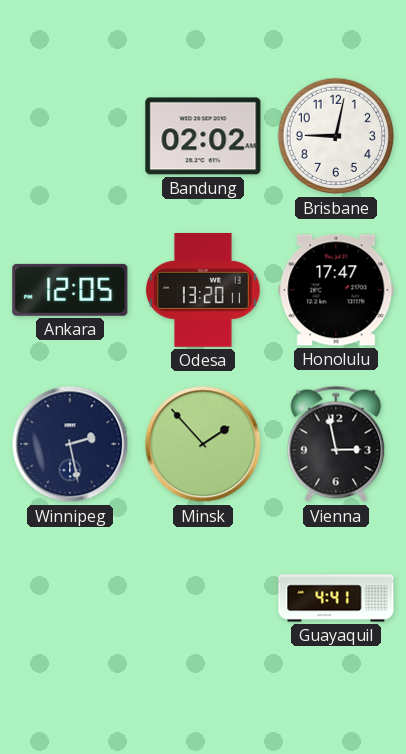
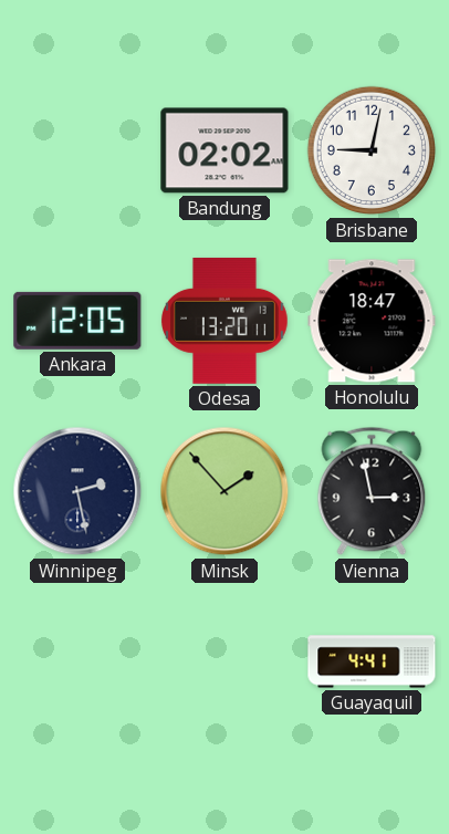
Honolulu: 17:47 -> 18:47 (372, 321)
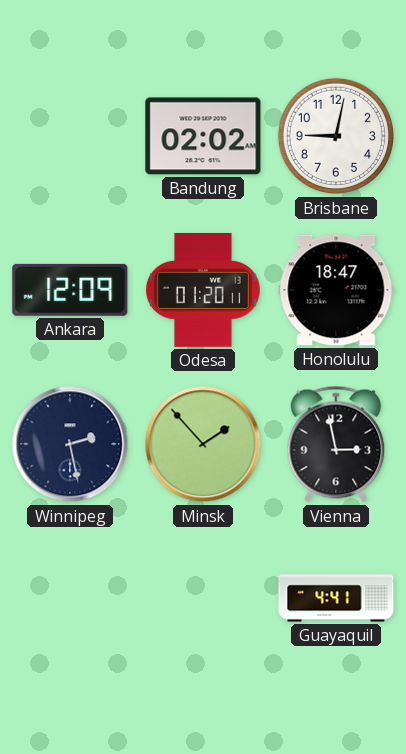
Ankara: 12:05 -> 12:09 (70, 290)
Odesa: 13:20 -> 01:20 (203, 290)
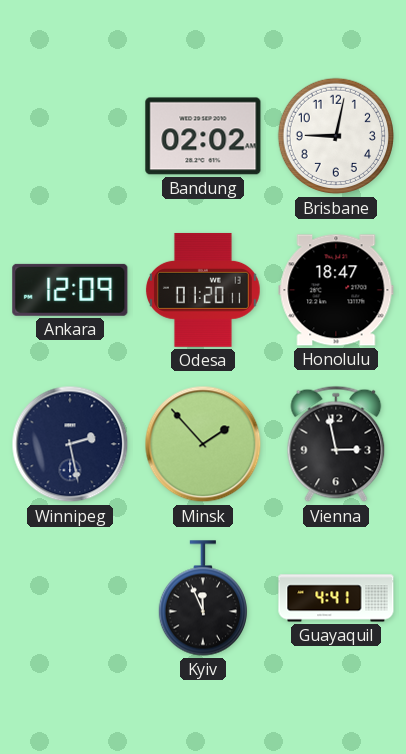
Kyiv: none -> 11:56 (202, 598)
